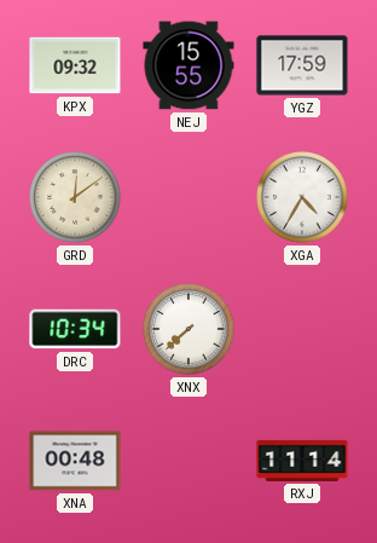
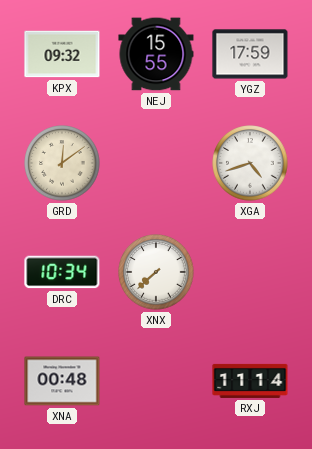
XGA: 4:35 -> 4:42 (250, 163)
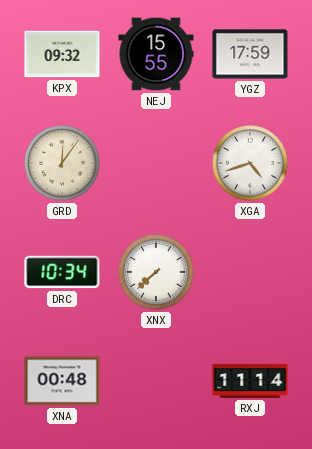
GRD: 12:09 -> 12:06 (62, 163)
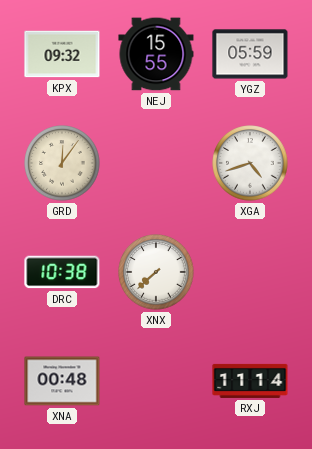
YGZ: 17:59 -> 05:59 (250, 54)
DRC: 10:34 -> 10:38 (62, 272)
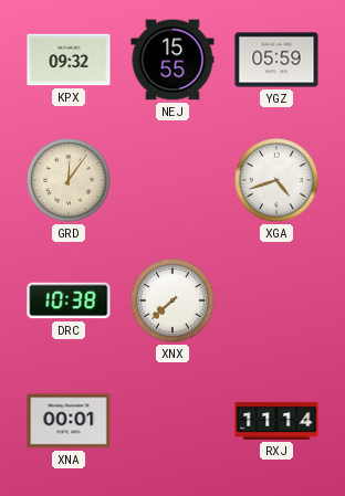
XNA: 00:48 -> 00:01 (69, 421)
